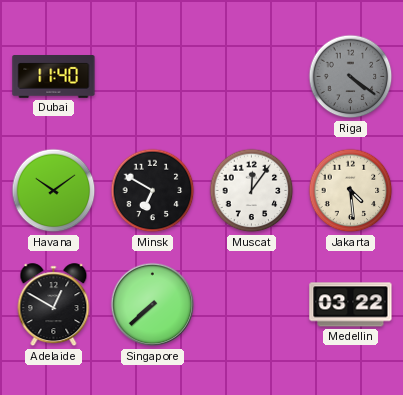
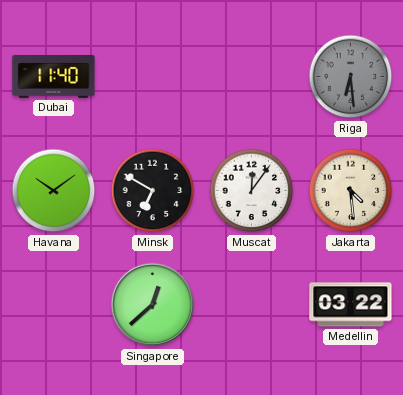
Riga: 4:21 -> 6:29 (351, 77)
Adelaide: 12:50 -> none (54, 305)
Singapore: 7:38 -> 12:38 (153, 305)
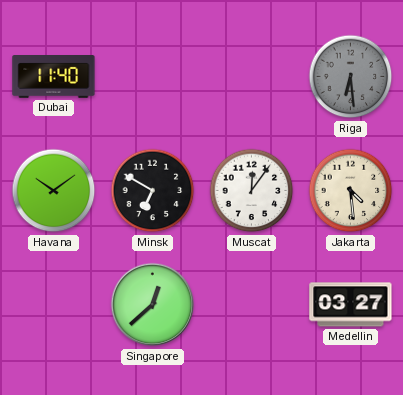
Medellin: 03:22 -> 03:27 (351, 305)
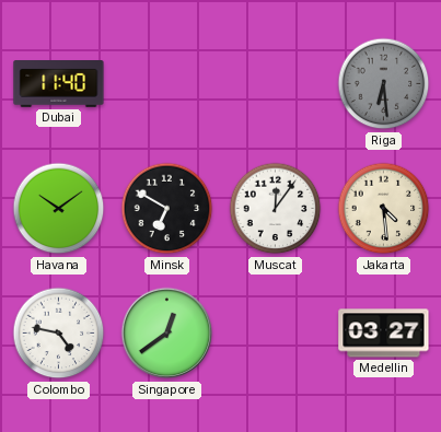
Colombo: none -> 4:47 (59, 334)
Singapore: 12:38 -> 12:39 (167, 334)
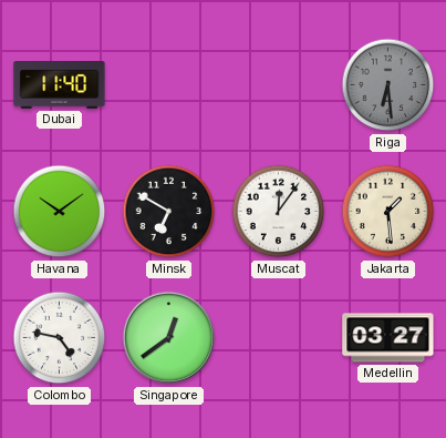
Jakarta: 4:29 -> 1:29 (388, 212)
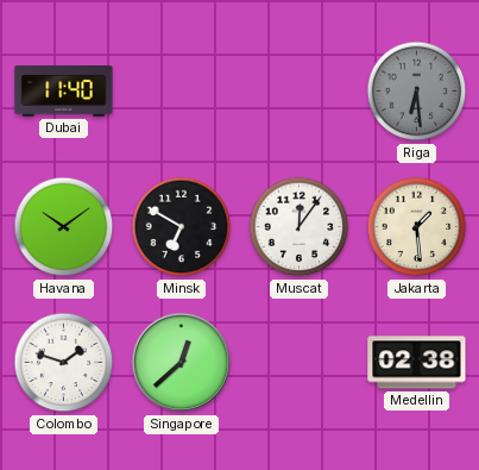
Colombo: 4:47 -> 1:48 (64, 363)
Singapore: 12:39 -> 12:38 (182, 363)
Medellin: 03:27 -> 02:38 (417, 363)
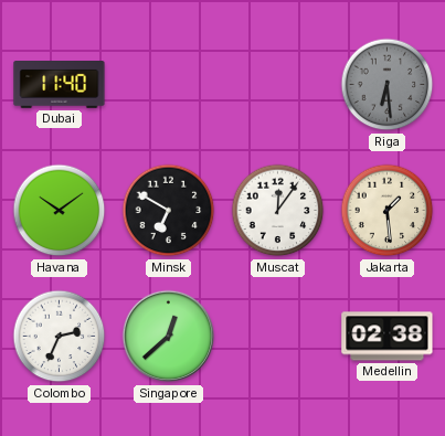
Colombo: 1:48 -> 2:34 (60, 337)
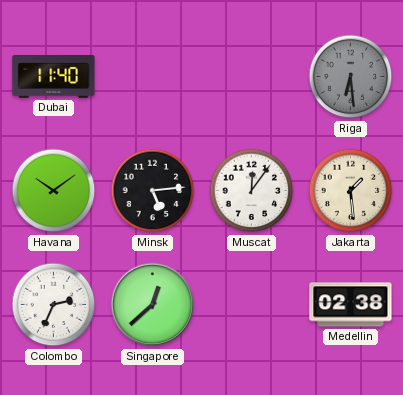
Minsk: 6:50 -> 5:14 (153, 191)
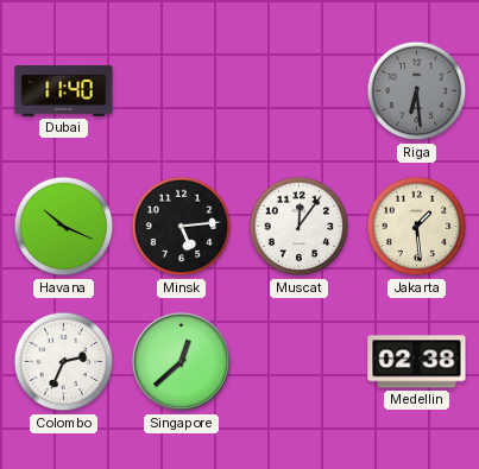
Havana: 10:09 -> 10:19 (64, 227)
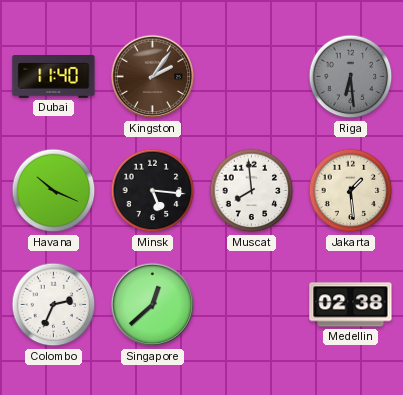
Kingston: none -> 2:06 (153, 77)
Minsk: 5:14 -> 5:16 (153, 191)
Muscat: 12:06 -> 7:59 (252, 191)
